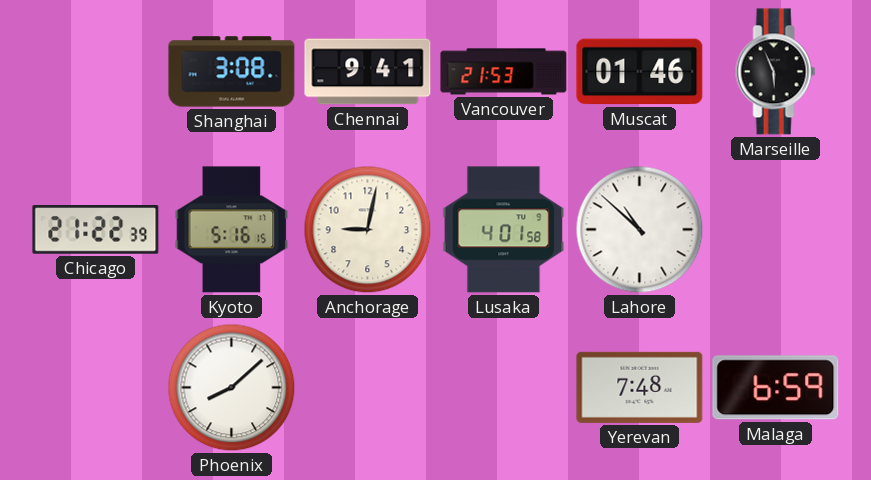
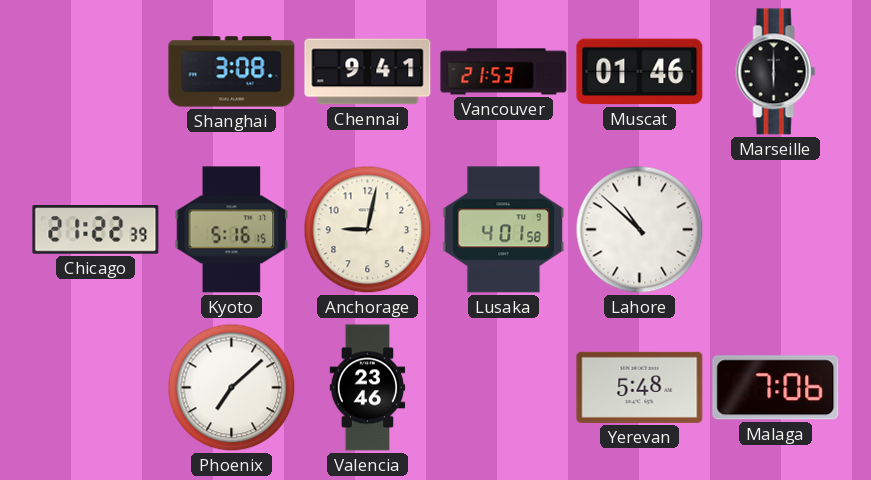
Marseille: 5:56 -> 6:00 (776, 72)
Phoenix: 8:08 -> 7:08 (232, 388)
Valencia: none -> 23:46 (368, 388)
Yerevan: 7:48 -> 5:48 (640, 387)
Malaga: 6:59 -> 7:06 (776, 388)
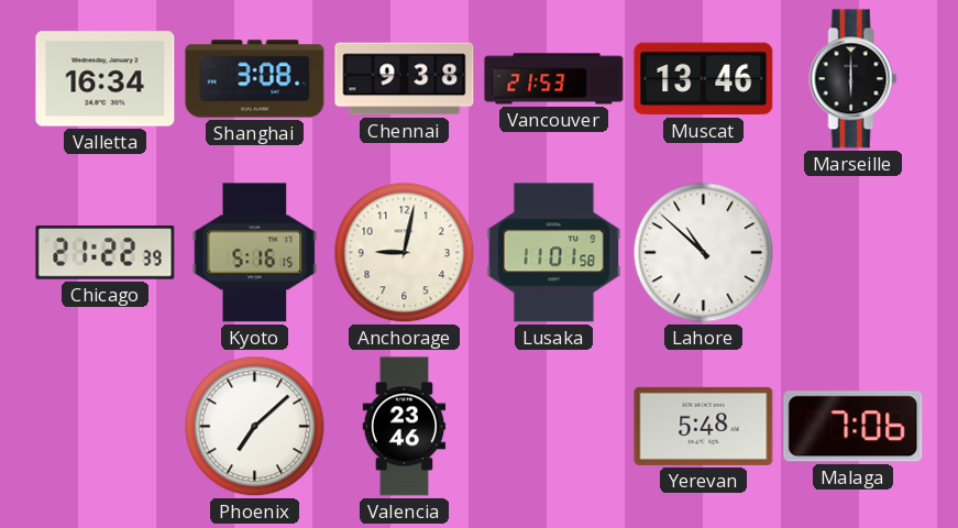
Valletta: none -> 16:34 (106, 79)
Chennai: 9:41 -> 9:38 (405, 79)
Muscat: 01:46 -> 13:46 (704, 79)
Lusaka: 4:01 -> 11:01 (554, 253)
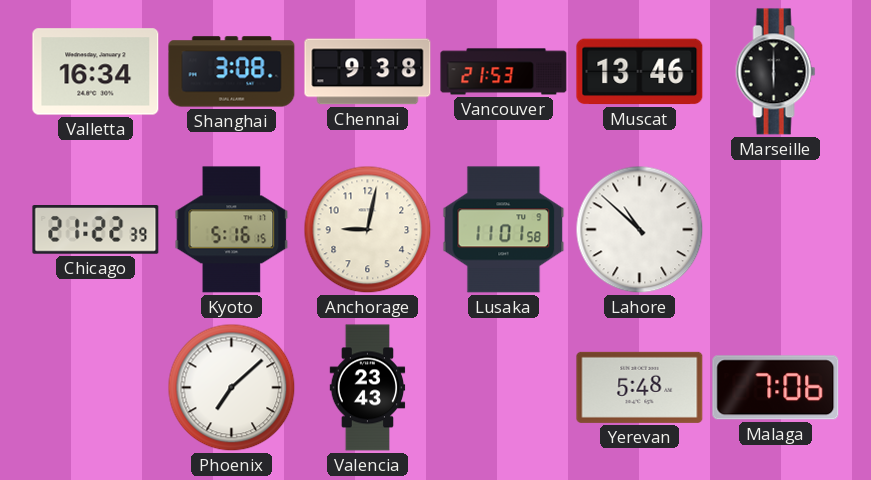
Valencia: 23:46 -> 23:43 (368, 388)
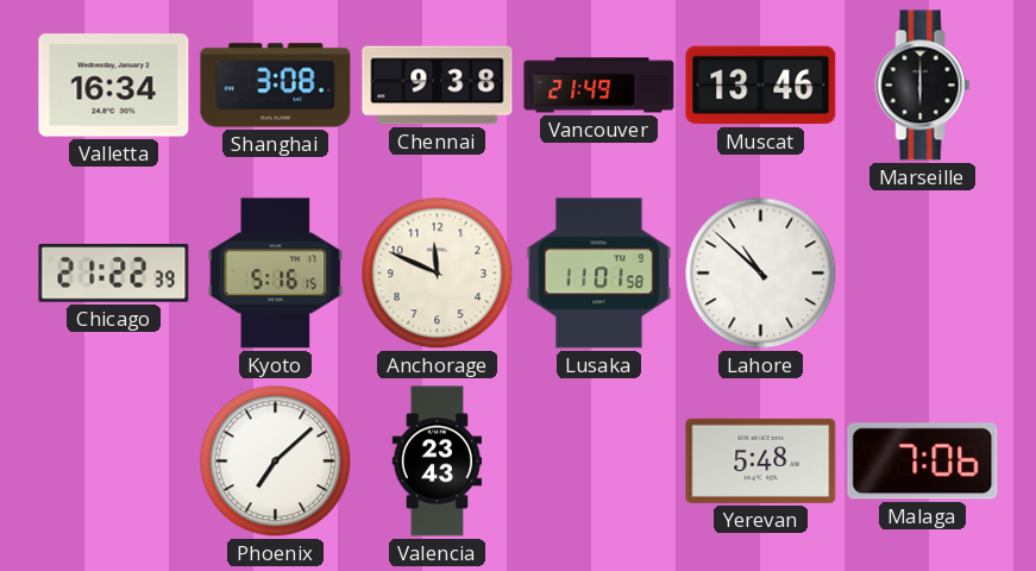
Vancouver: 21:53 -> 21:49 (599, 86)
Anchorage: 9:02 -> 11:49 (438, 274)
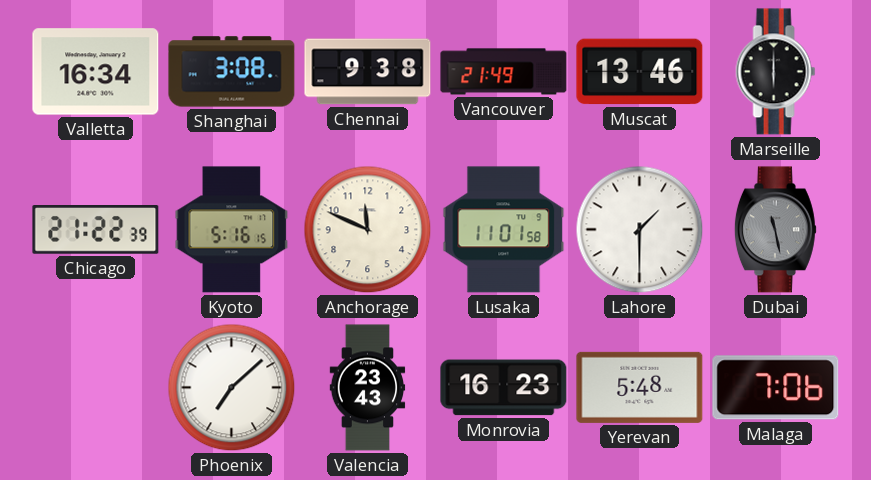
Lahore: 10:52 -> 1:30 (640, 230)
Dubai: none -> 11:28 (775, 230)
Monrovia: none -> 16:23 (504, 388)
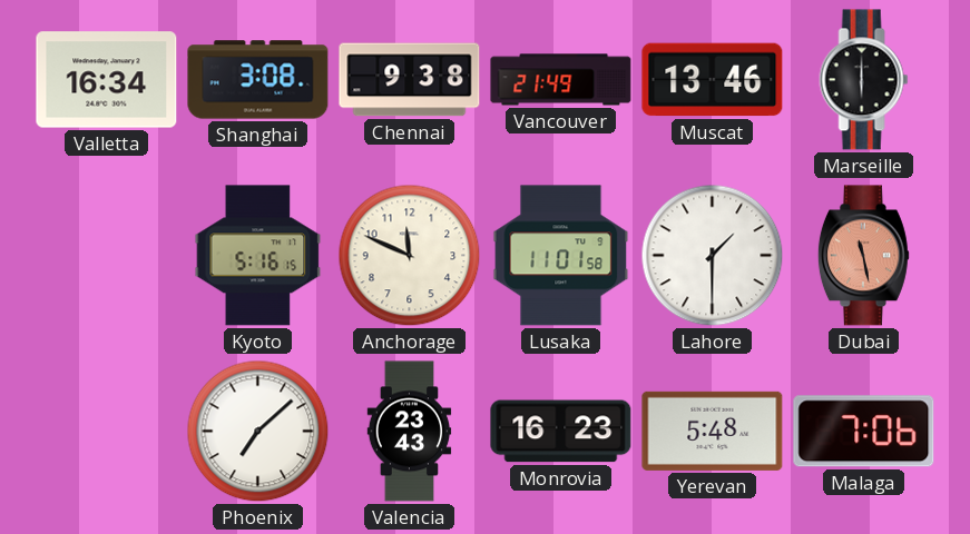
Chicago: 21:22 -> none (96, 230)
Dubai dial: grey -> salmon (863, 256)
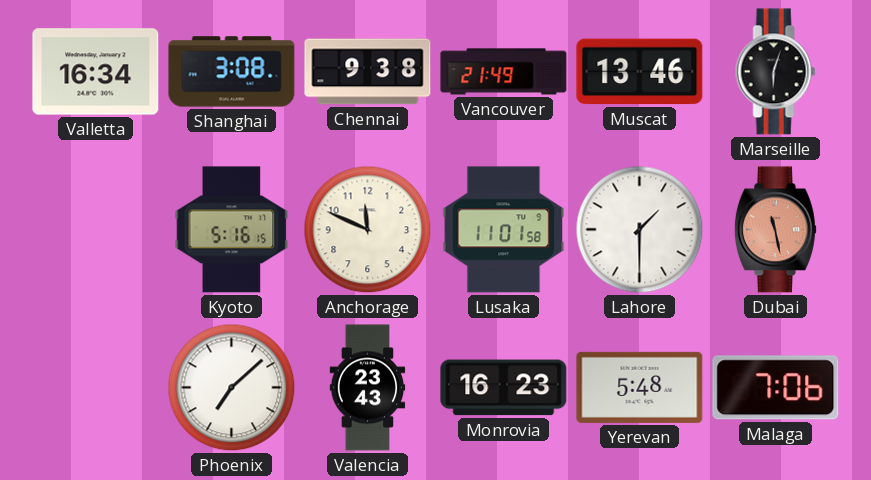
Marseille: 6:00 -> 6:03 (776, 72)
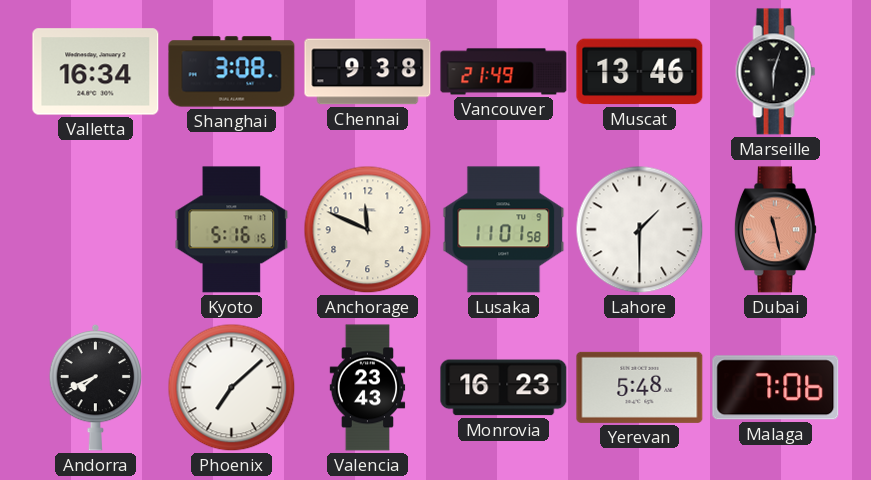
Andorra: none -> 7:41 (96, 387)
